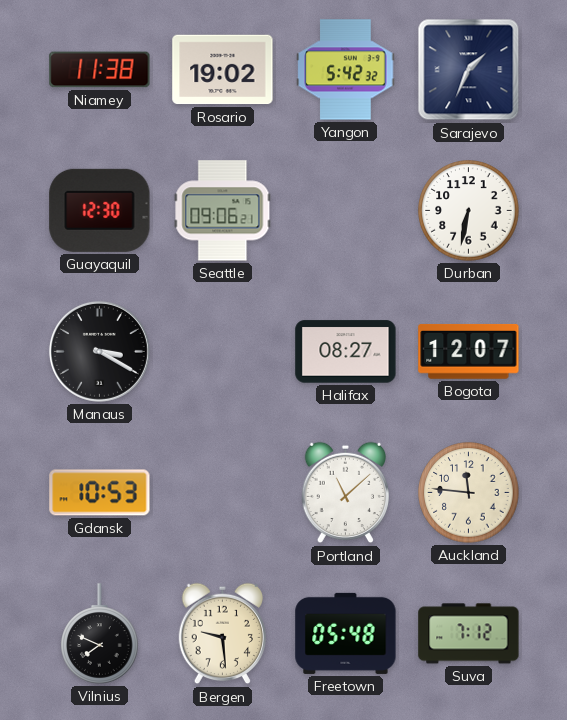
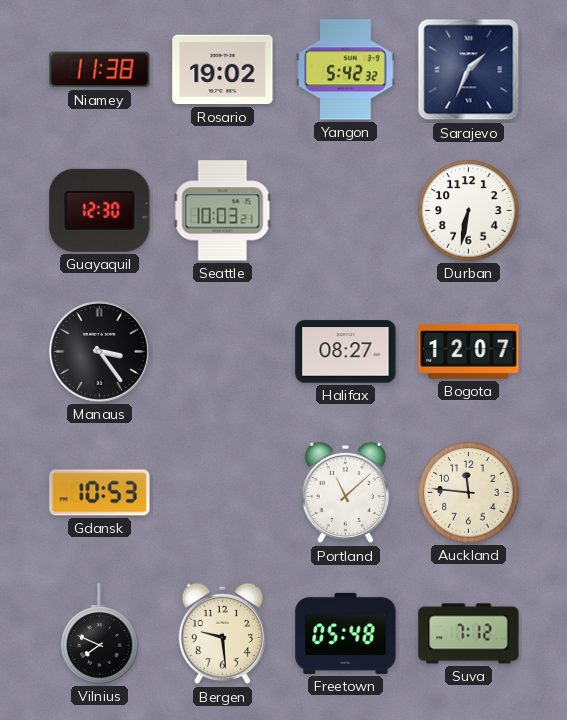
Seattle: 09:06 -> 10:03 (223, 211)
Manaus: 3:20 -> 3:24 (99, 351)
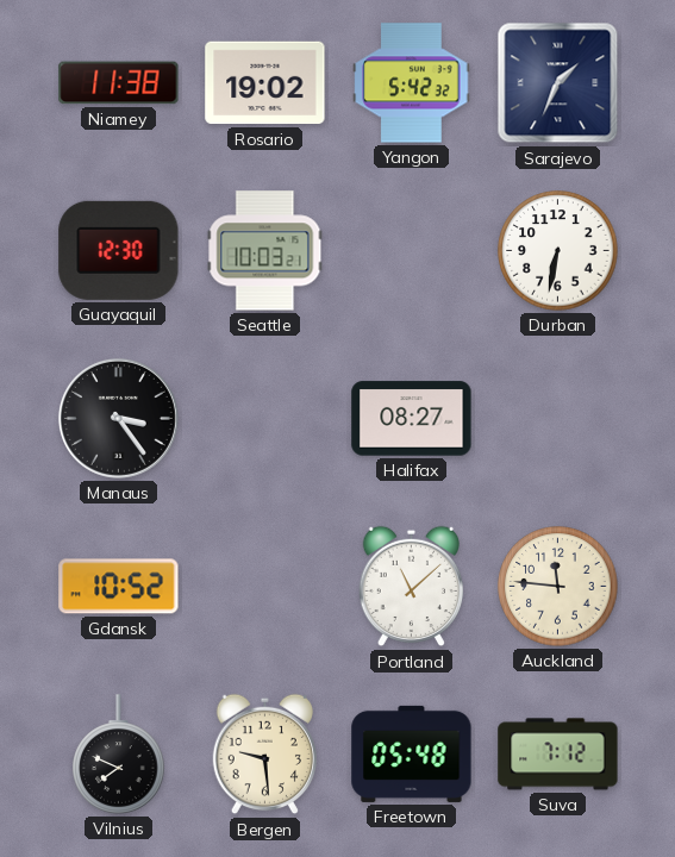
Bogota: 12:07 -> none (469, 352)
Gdansk: 10:53 -> 10:52 (119, 587)
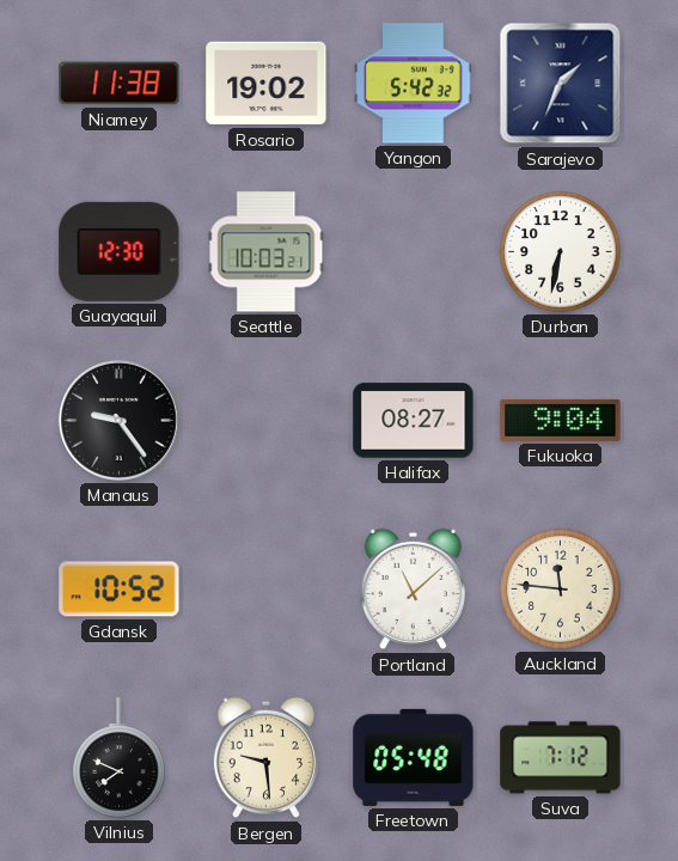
Manaus: 3:24 -> 9:24 (118, 420)
Fukuoka: none -> 9:04 (561, 420)
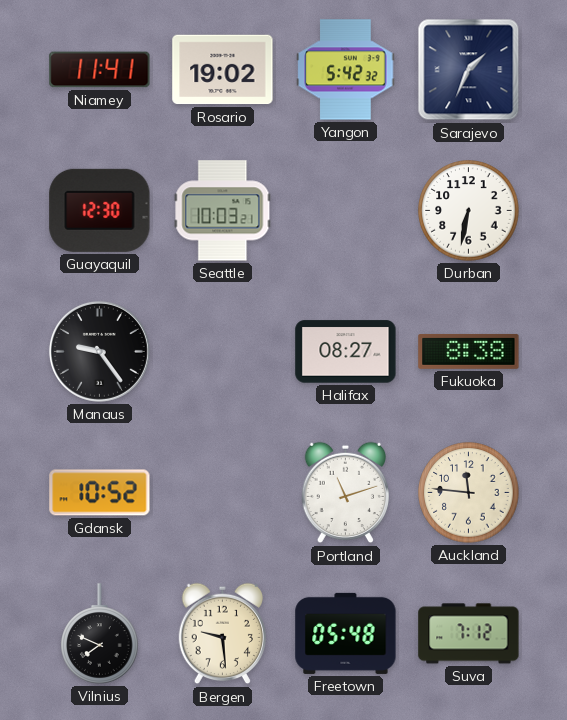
Niamey: 11:38 -> 11:41 (100, 70)
Fukuoka: 9:04 -> 8:38 (469, 351)
Portland: 11:08 -> 11:12 (345, 493)
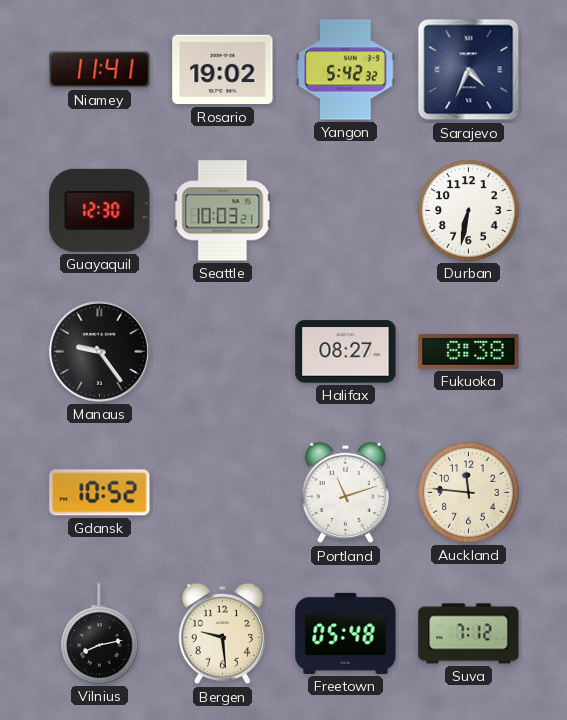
Sarajevo: 1:34 -> 4:34 (469, 70)
Vilnius: 7:49 -> 8:13 (100, 634)
